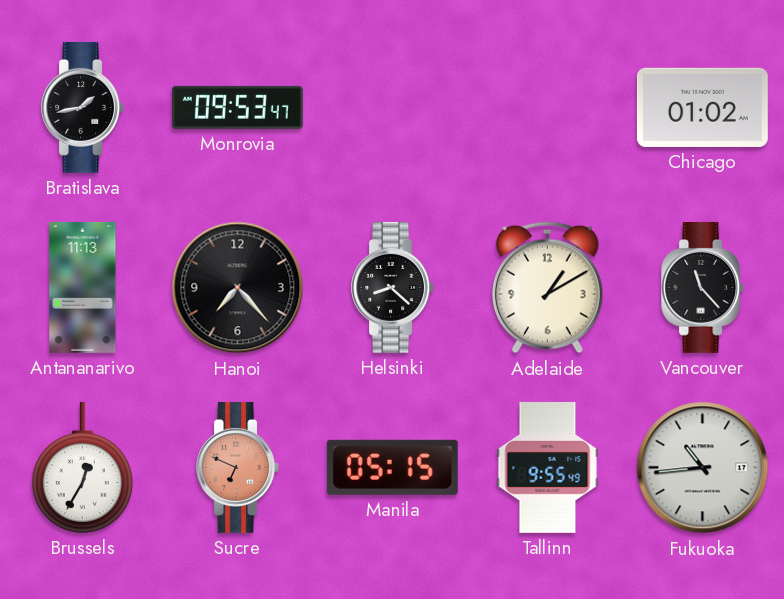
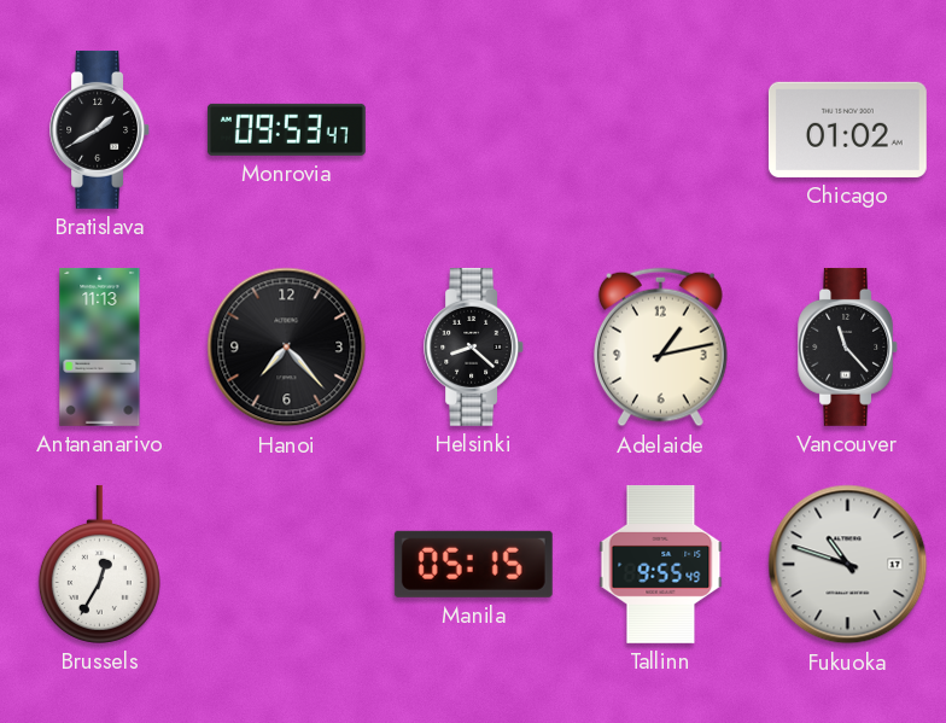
Bratislava: 1:43 -> 1:40 (100, 129)
Adelaide: 1:10 -> 1:13 (660, 348)
Sucre: 6:49 -> none (238, 467)
Fukuoka: 10:44 -> 10:48 (848, 565)
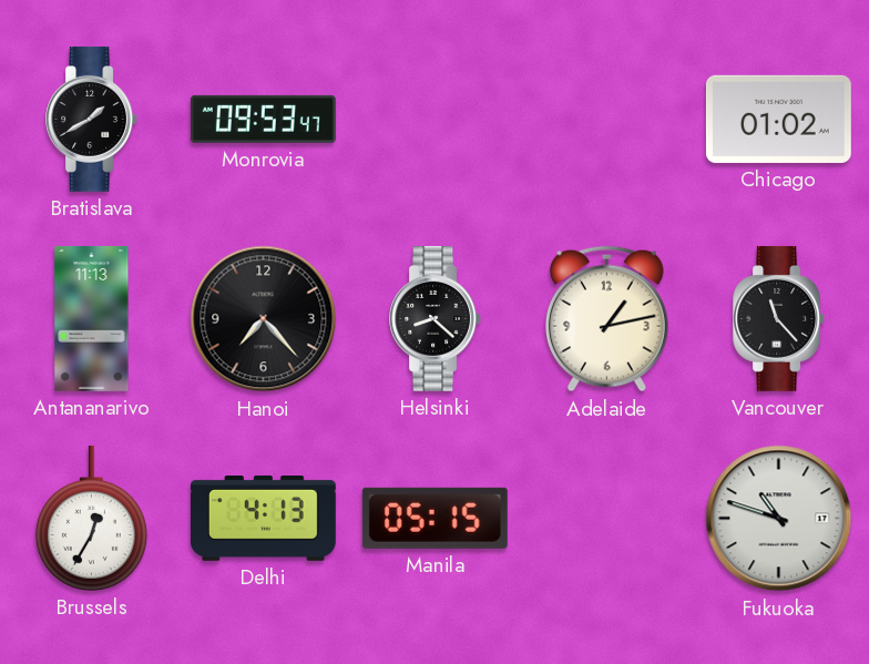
Delhi: none -> 4:13 (263, 518)
Tallinn: 9:55 -> none (661, 564)
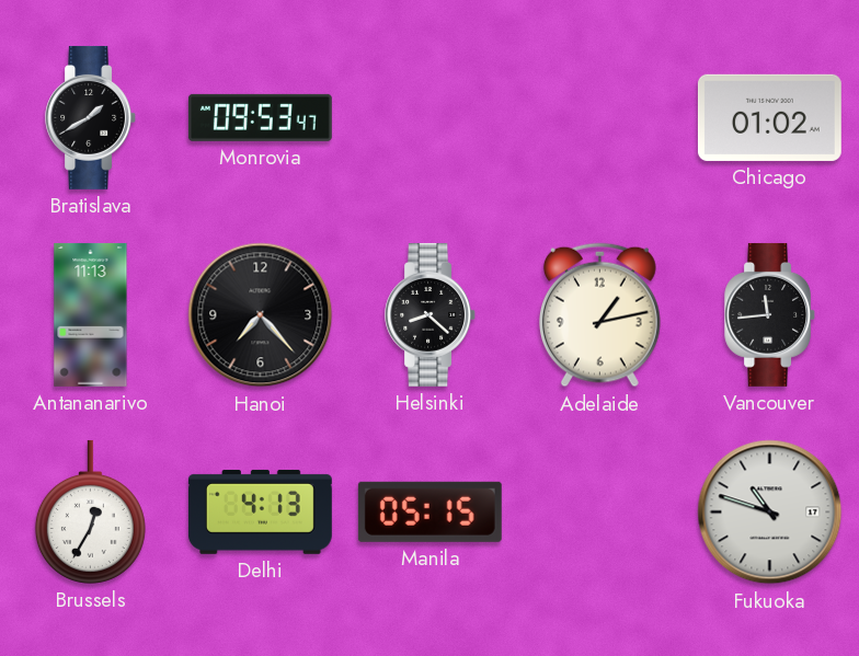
Vancouver: 11:23 -> 11:44 (770, 314)
